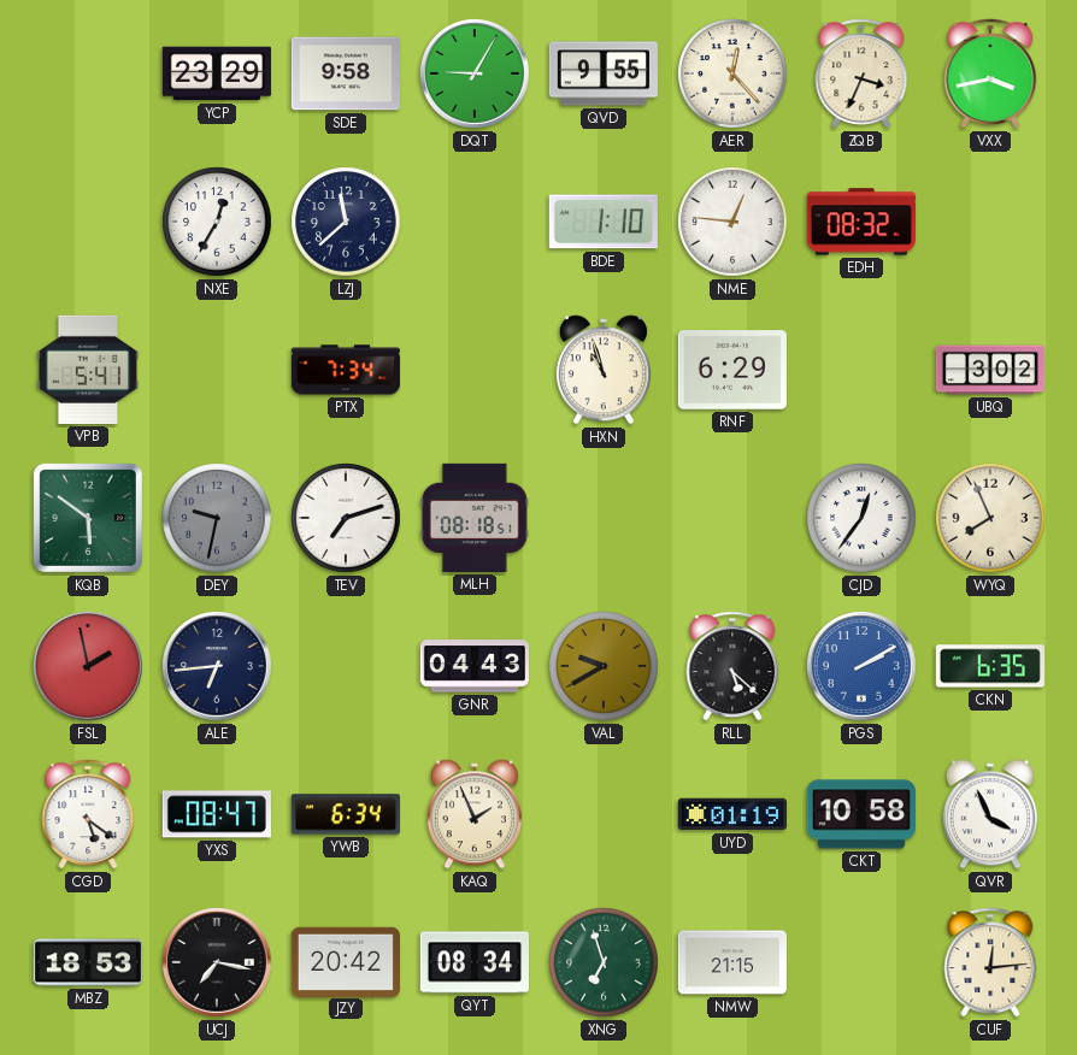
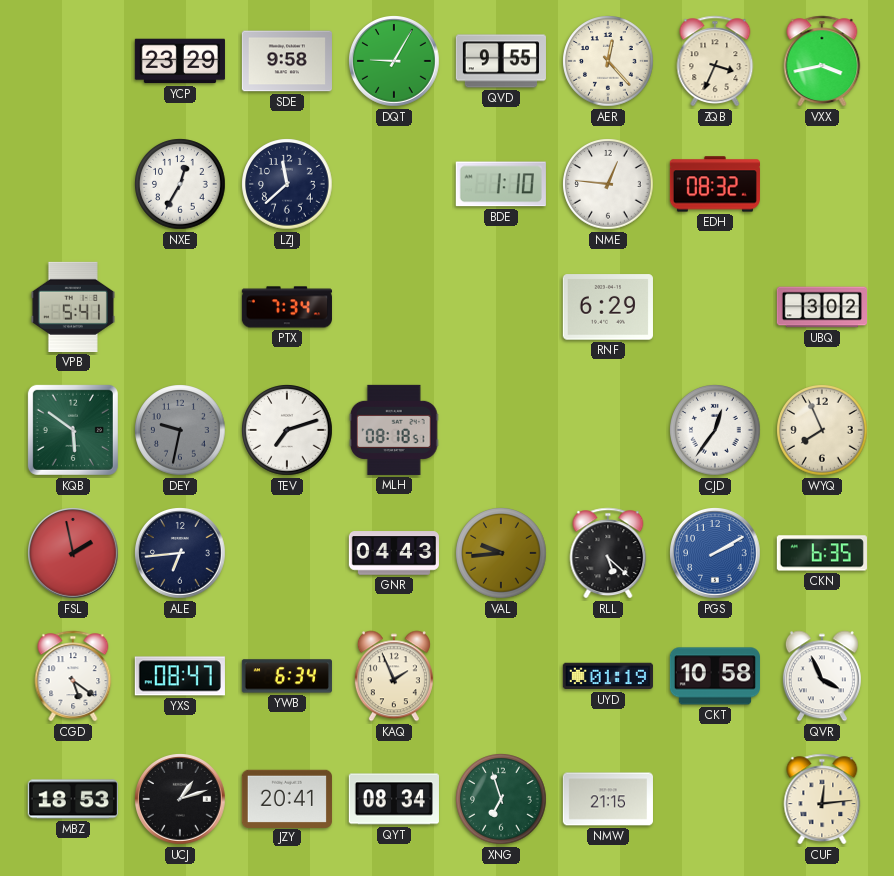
HXN: 10:57 -> none (604, 370)
VAL: 9:40 -> 9:44 (501, 553)
UCJ: 7:17 -> 1:12 (181, 800)
JZY: 20:42 -> 20:41 (287, 798)
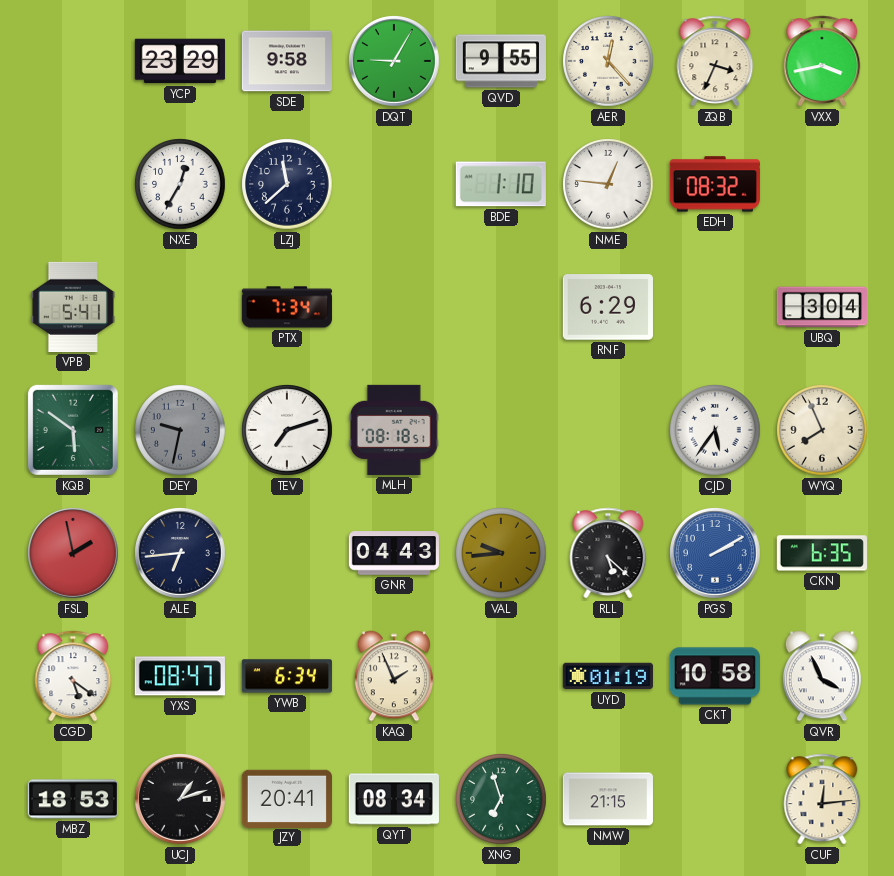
UBQ: 3:02 -> 3:04 (821, 307)
CJD: 12:36 -> 5:36 (715, 430)
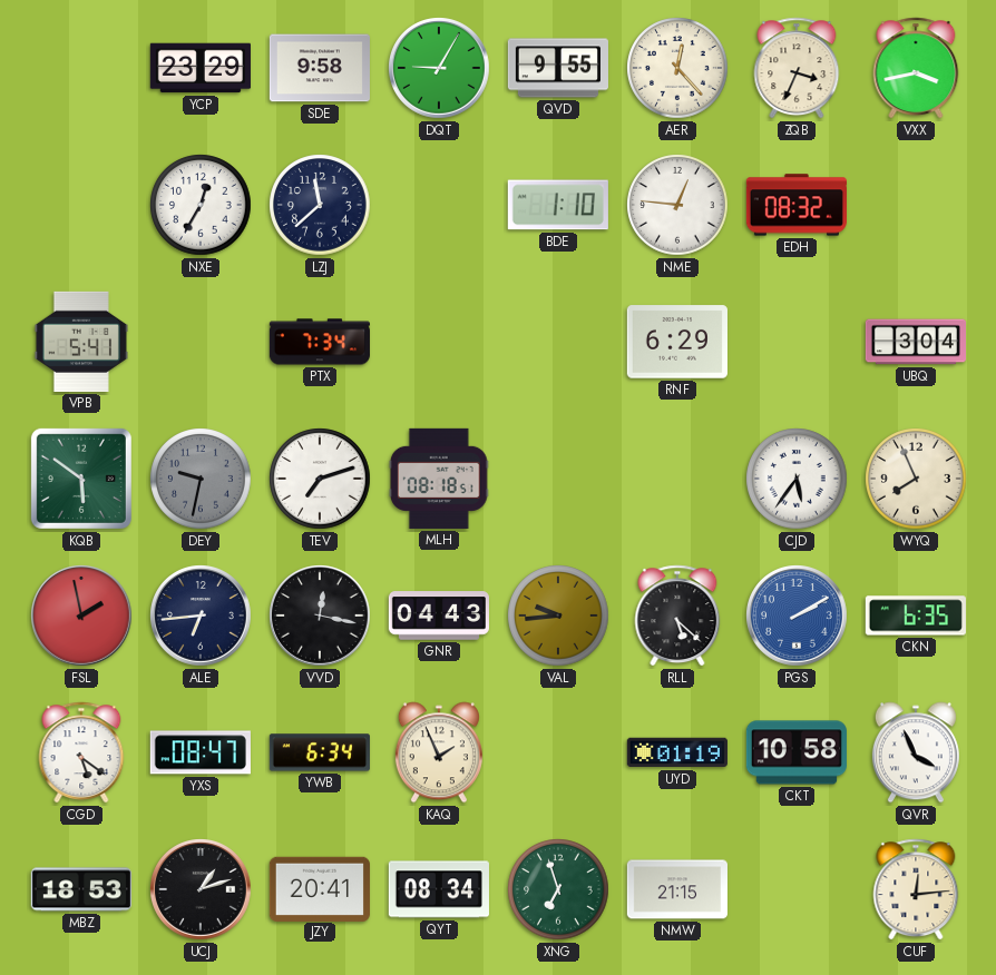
VVD: none -> 12:17 (321, 617)
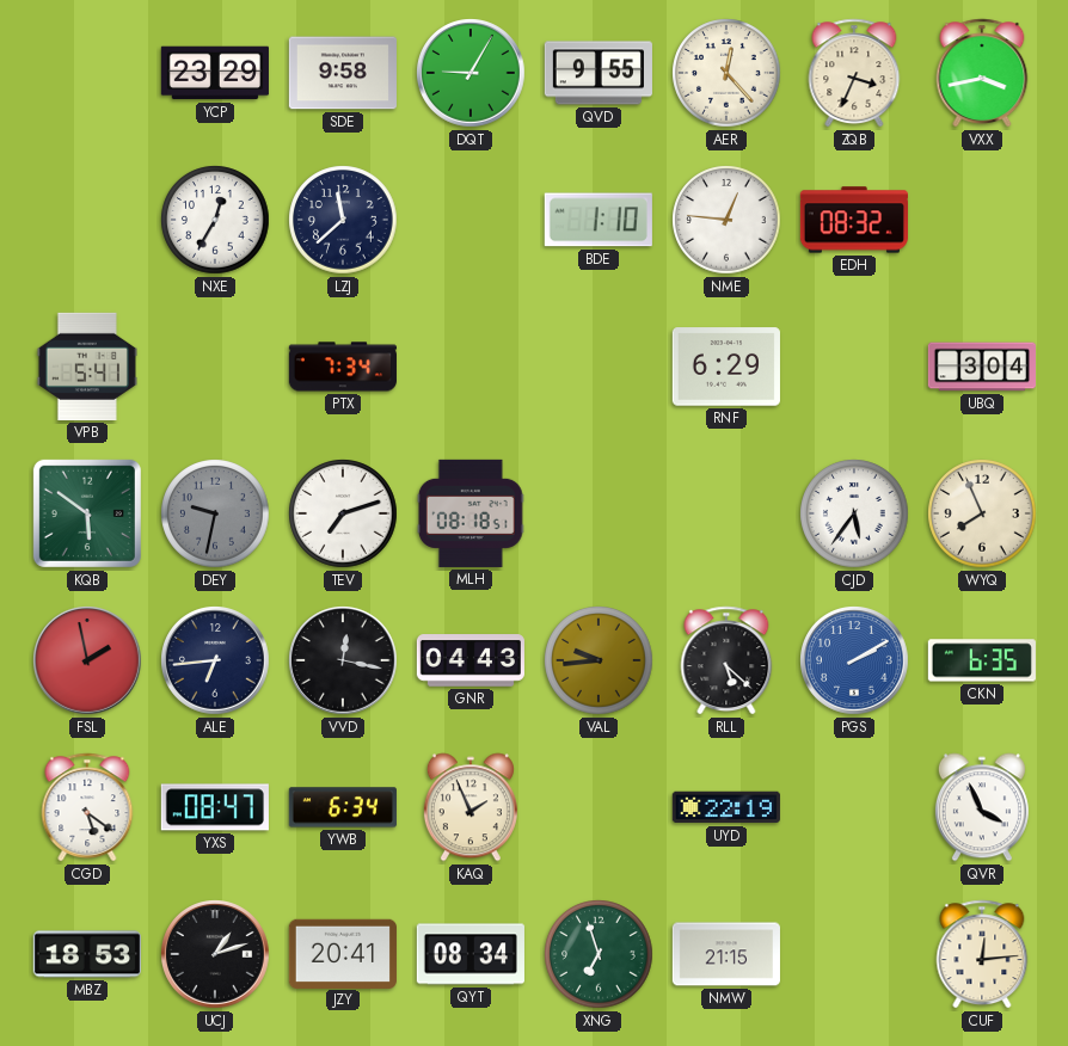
UYD: 01:19 -> 22:19 (726, 807)
CKT: 10:58 -> none (797, 752)
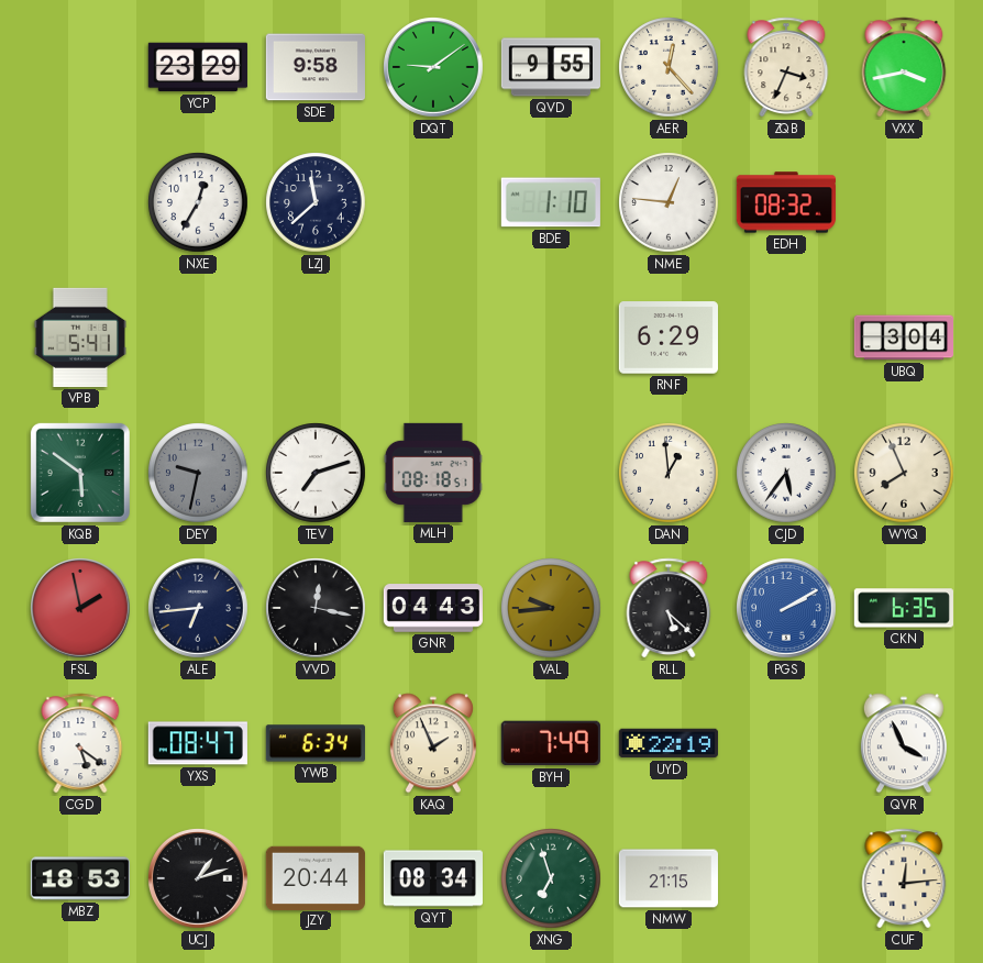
DQT: 9:05 -> 9:09 (434, 68)
PTX: 7:34 -> none (343, 367)
DAN: none -> 12:59 (669, 473)
BYH: none -> 7:49 (551, 743)
JZY: 20:41 -> 20:44 (316, 877)
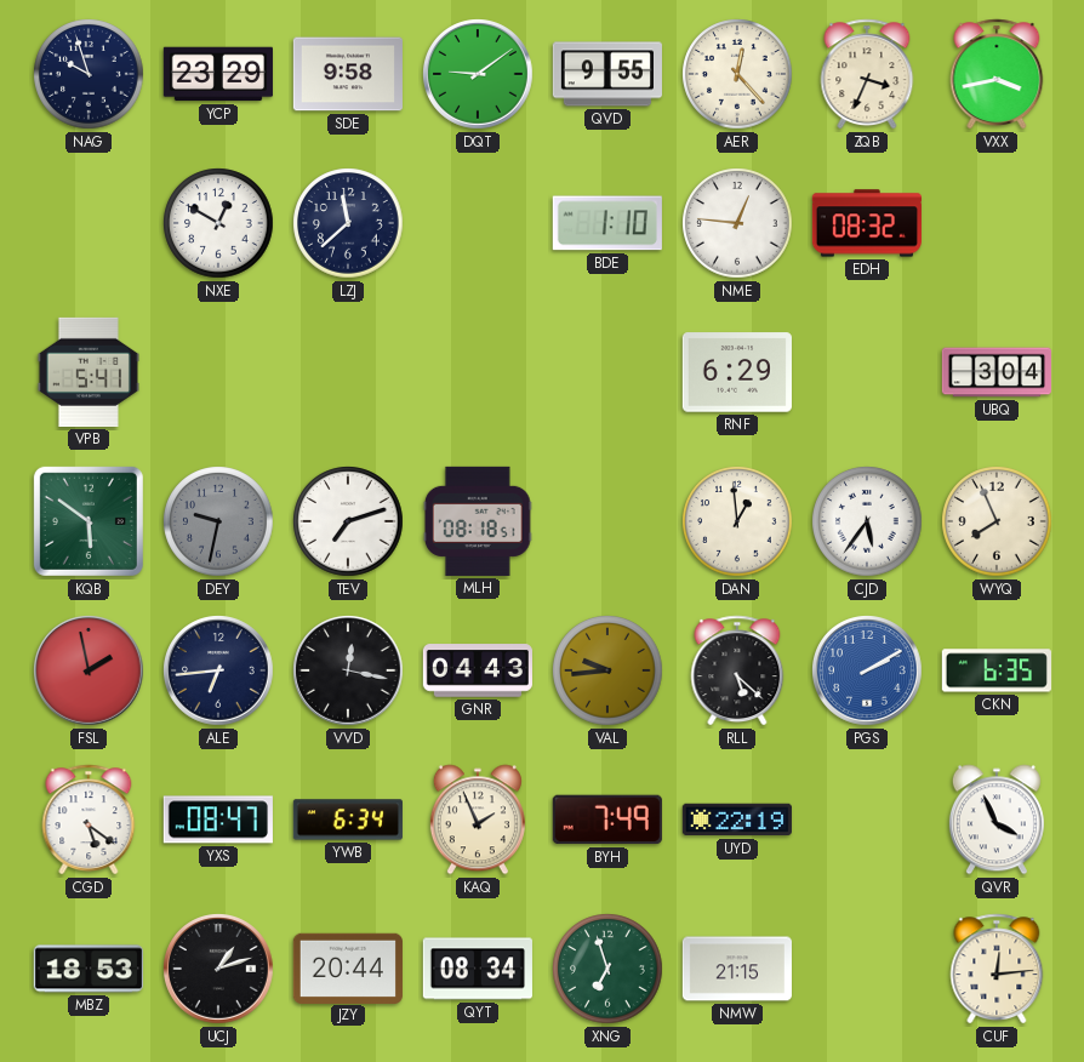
NAG: none -> 9:57 (89, 74)
NXE: 12:35 -> 12:50 (218, 223)
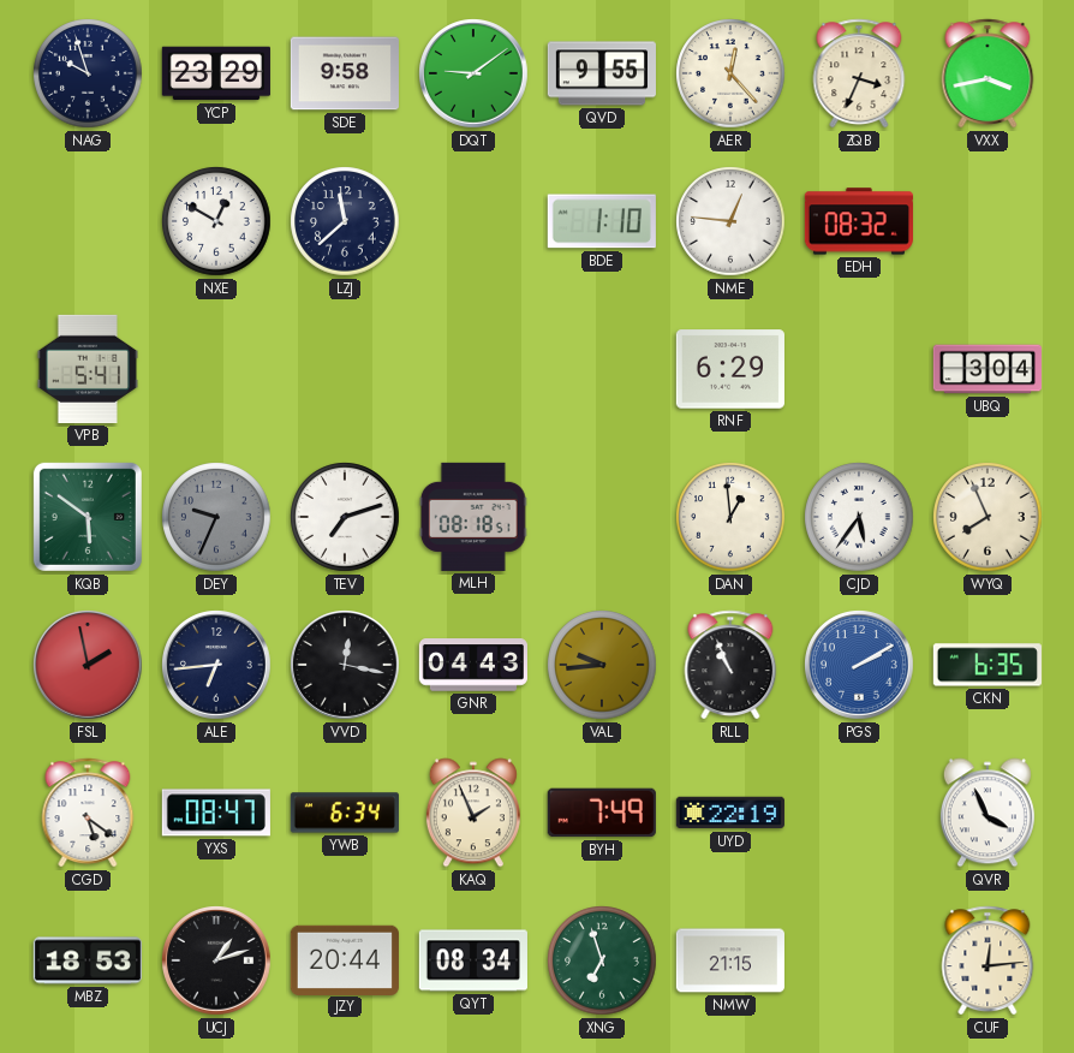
DEY: 9:32 -> 9:34 (216, 517)
RLL: 5:22 -> 10:56 (730, 665)
